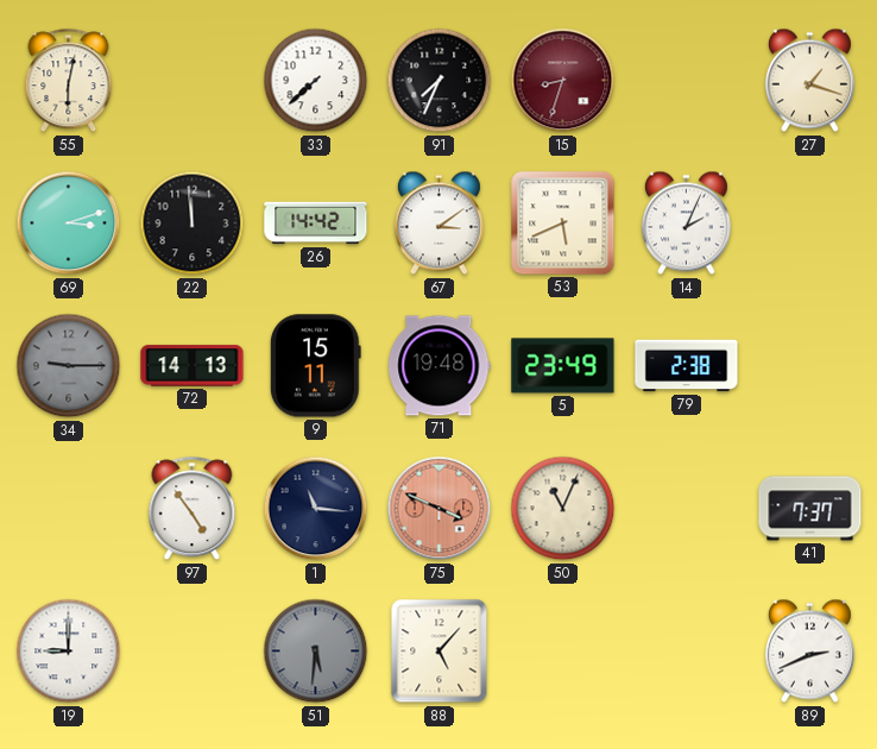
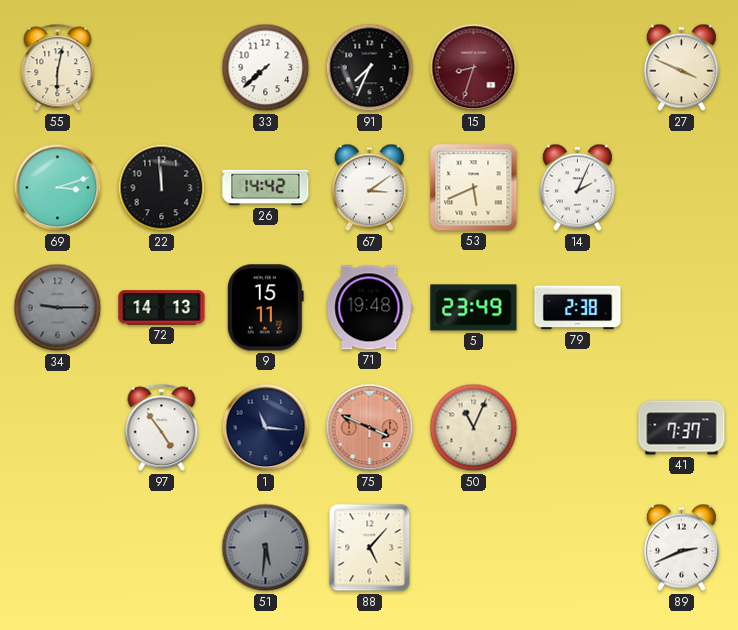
27: 1:18 -> 3:49 (681, 68)
19: 9:00 -> none (69, 652)
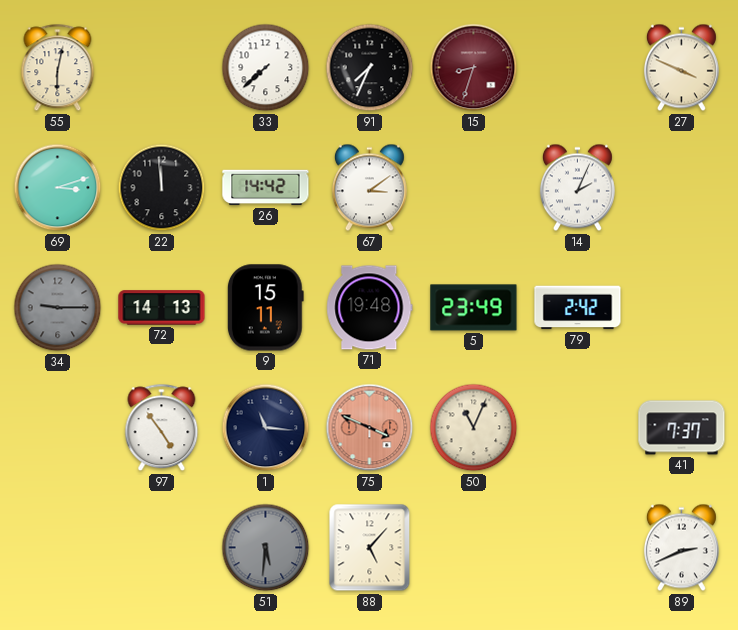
53: 5:41 -> none (474, 188)
79: 2:38 -> 2:42 (578, 308)
